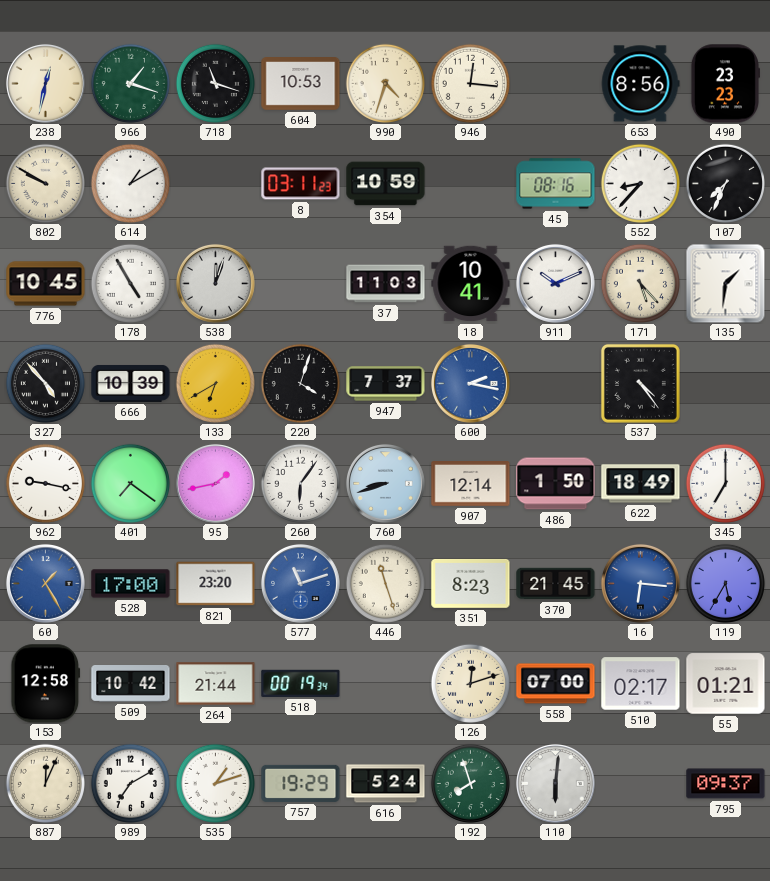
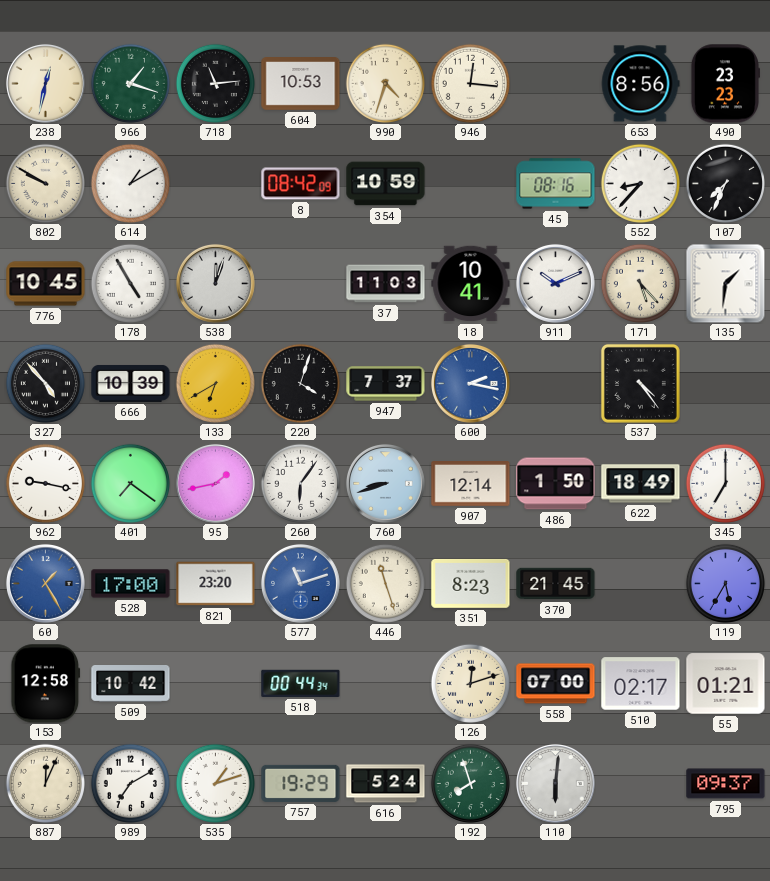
718: 11:18 -> 11:14 (215, 83)
8: 03:11 -> 08:42 (301, 184)
16: 6:16 -> none (640, 583)
264: 21:44 -> none (216, 684)
518: 00:19 -> 00:44 (301, 683)
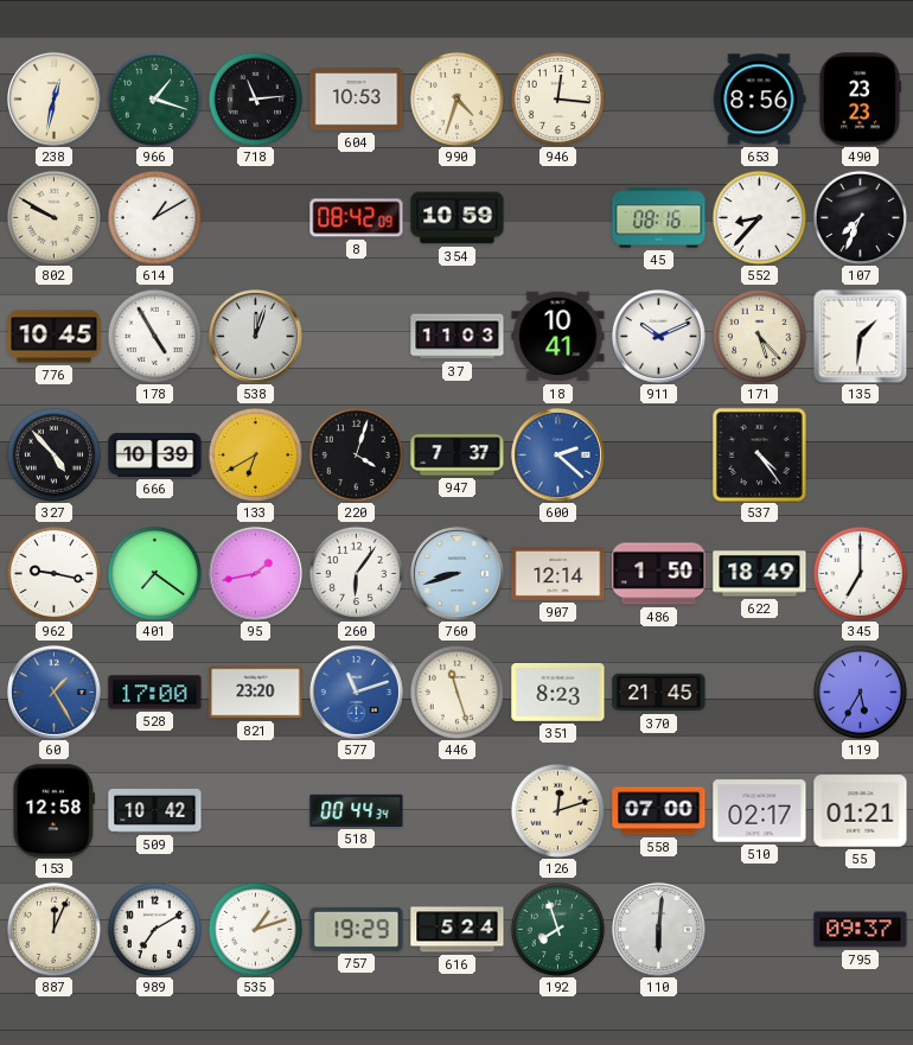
600: 2:17 -> 2:22 (557, 454)
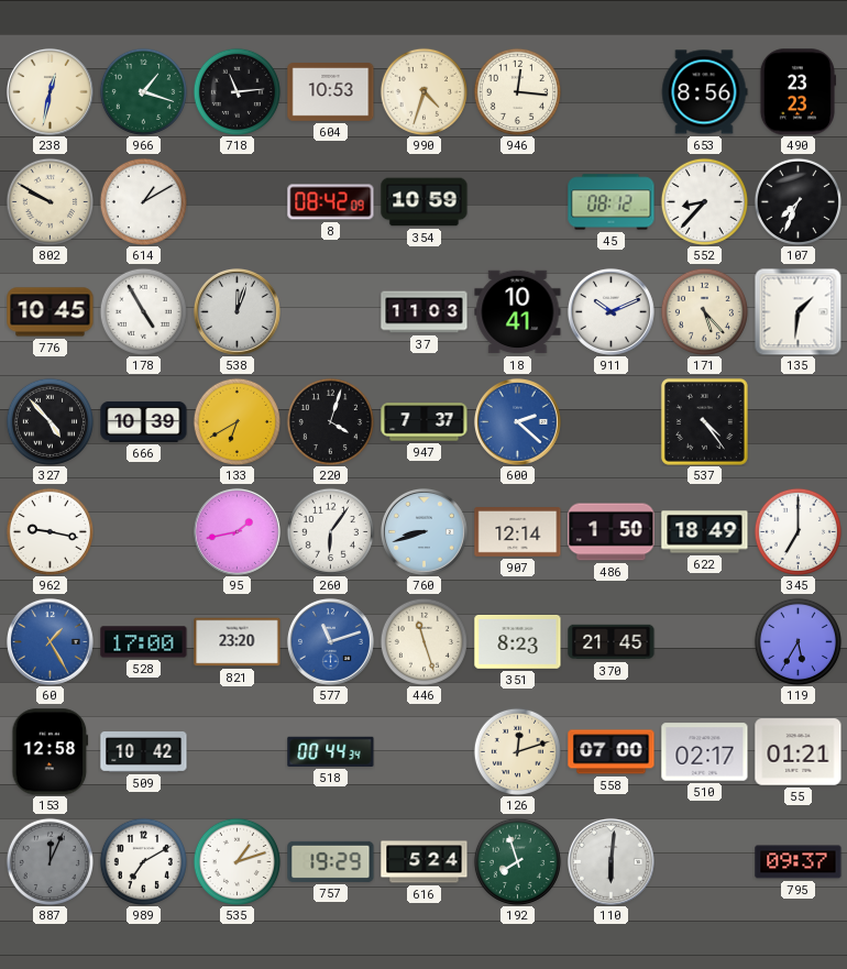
45: 08:16 -> 08:12 (612, 202)
401: 7:21 -> none (154, 573)
887 dial: cream -> grey (50, 861)
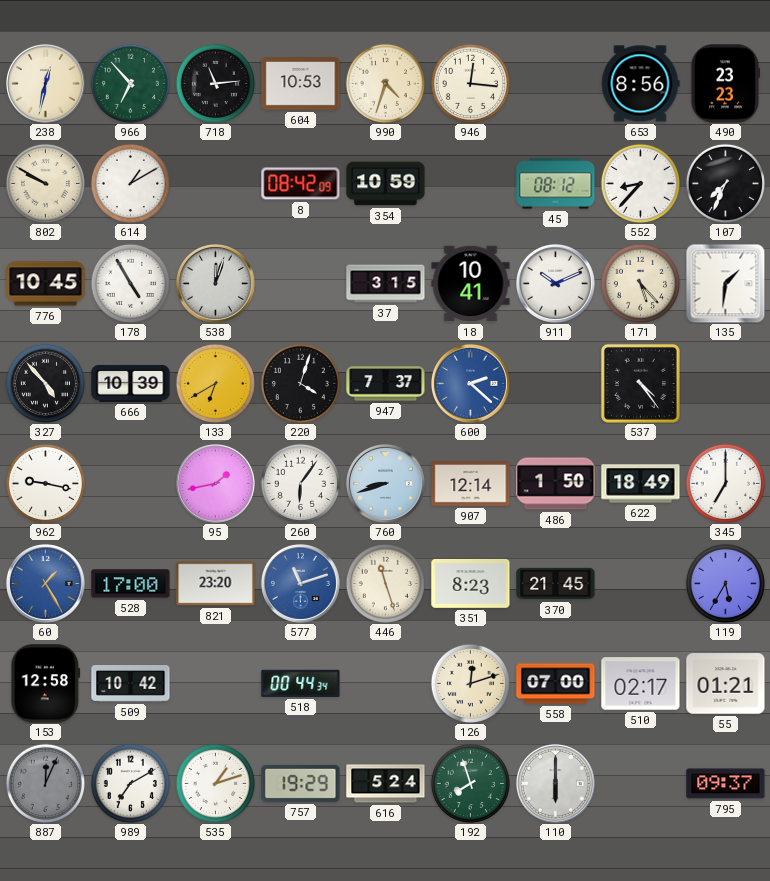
966: 1:18 -> 6:53 (130, 83)
37: 11:03 -> 3:15 (386, 284)
110: 6:01 -> 6:00 (555, 783)
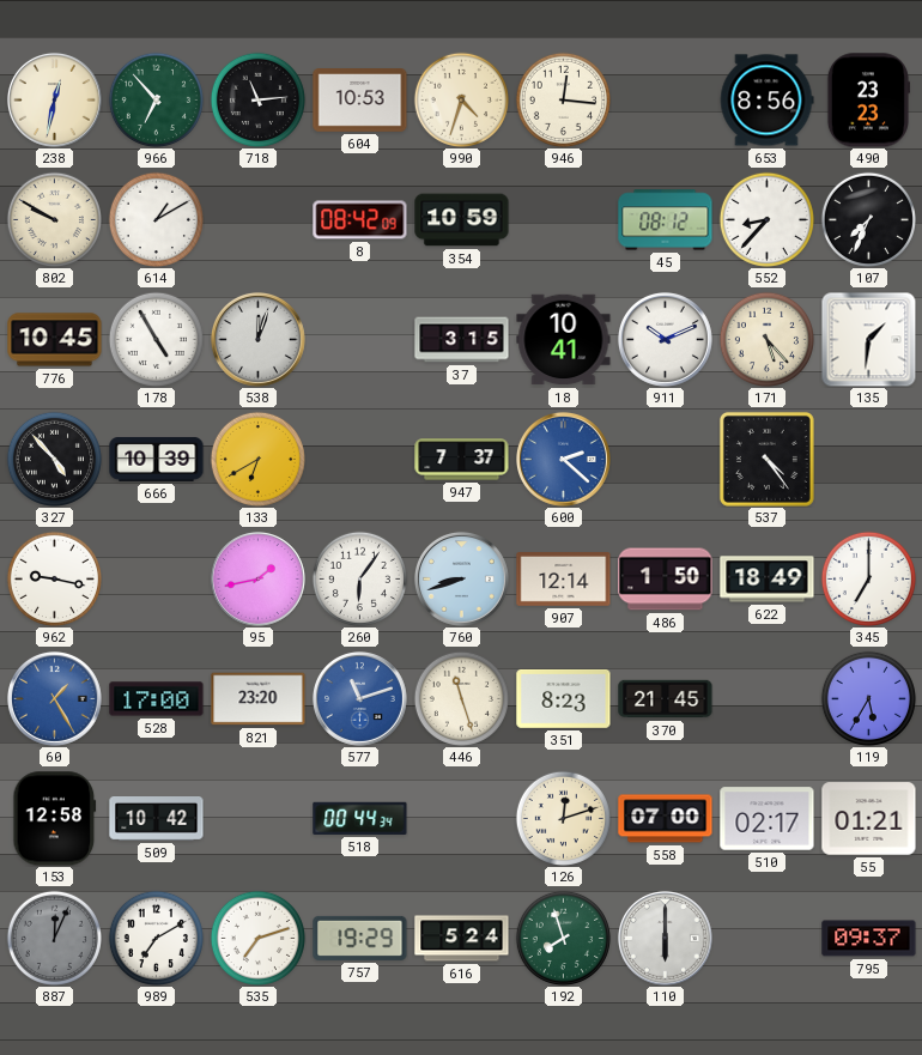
220: 4:03 -> none (300, 383)
535: 1:12 -> 7:12 (257, 938)
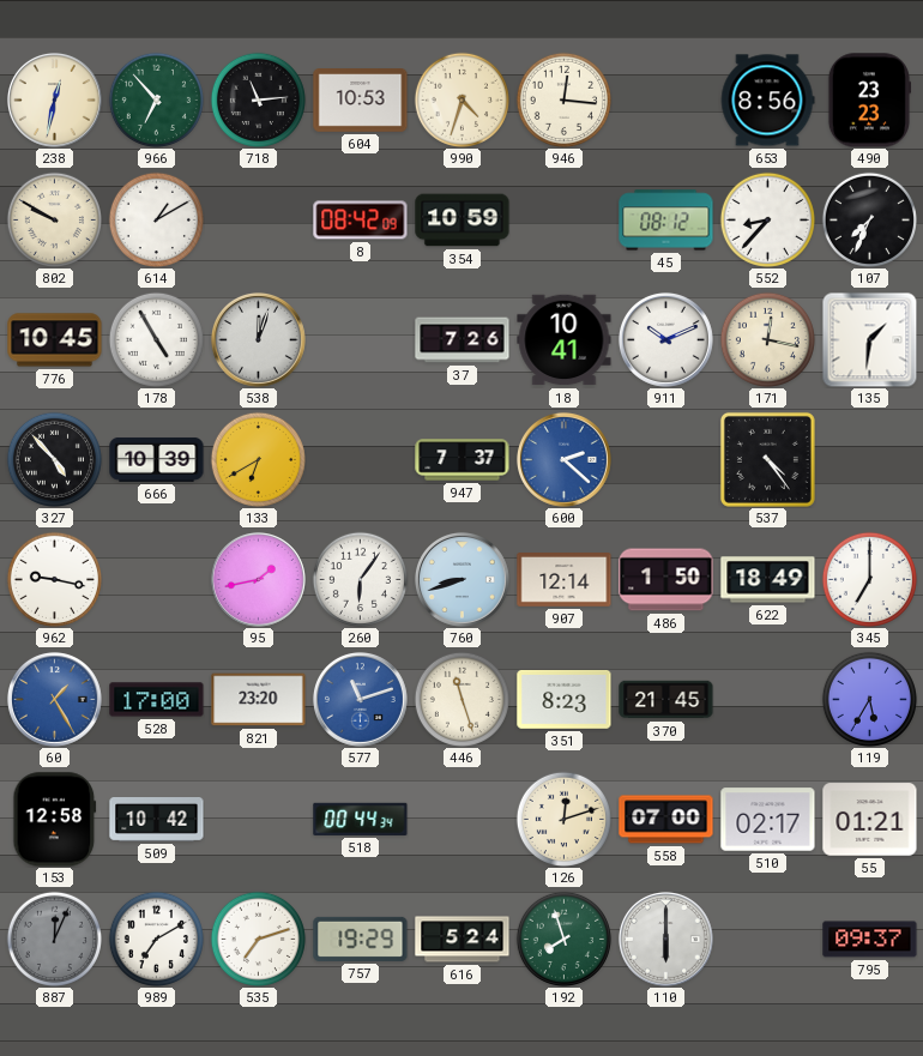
37: 3:15 -> 7:26 (463, 340)
171: 5:23 -> 12:17 (767, 339)
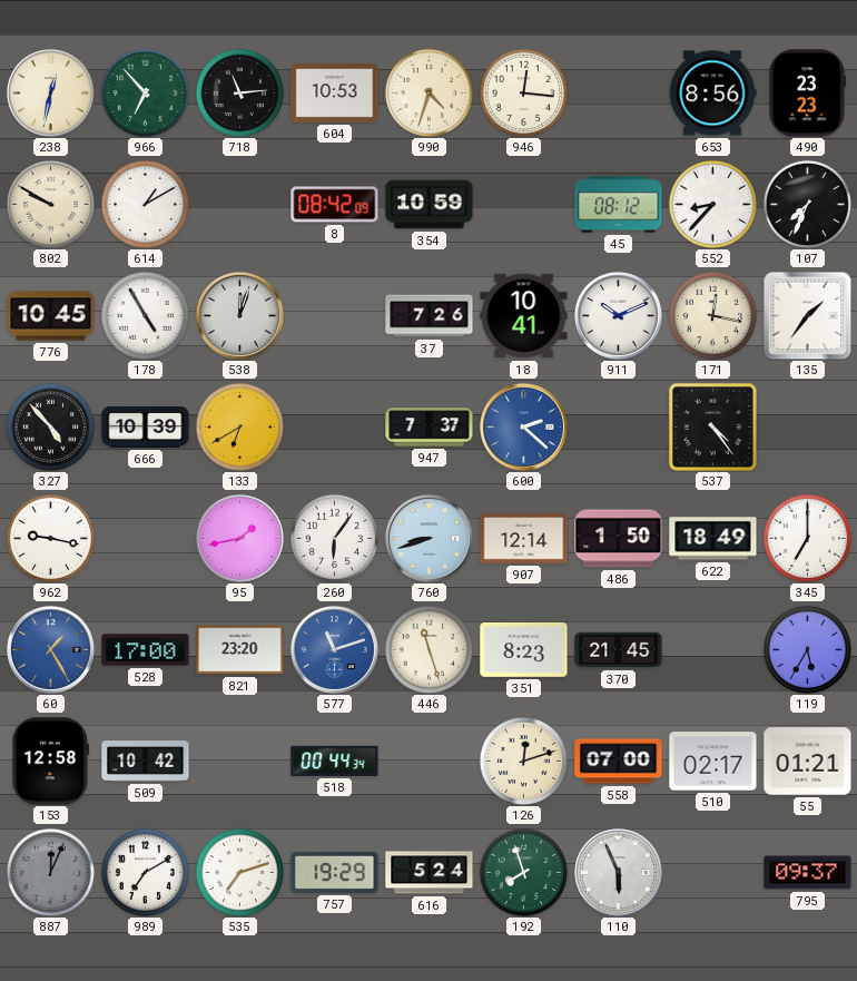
135: 1:31 -> 1:36 (807, 315)
110: 6:00 -> 5:56 (618, 872)
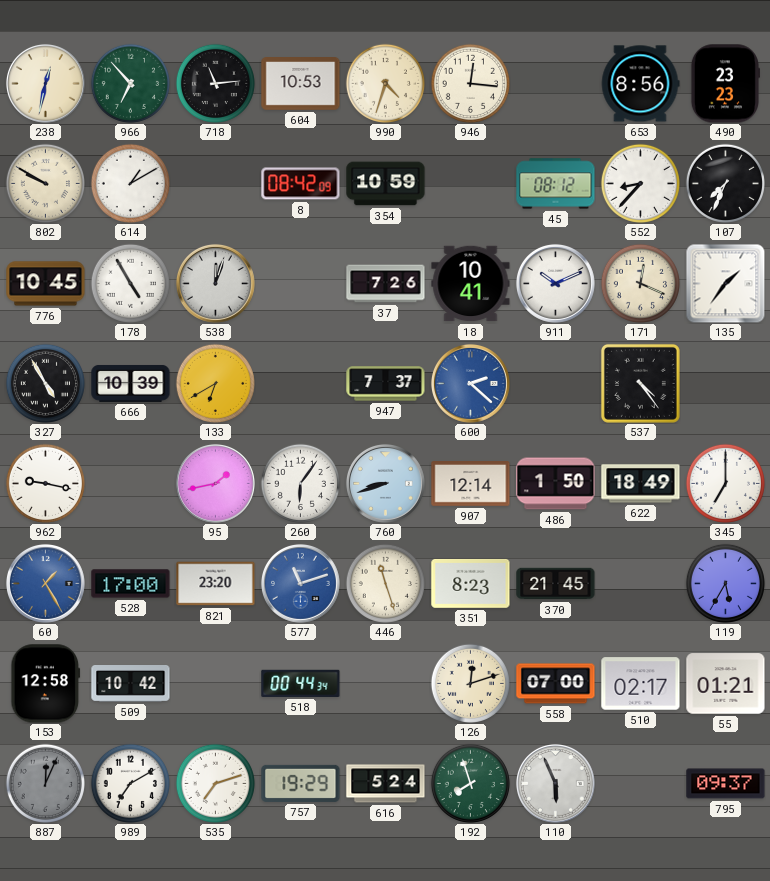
171: 12:17 -> 12:19 (640, 283)
327: 4:53 -> 4:55 (45, 383)
